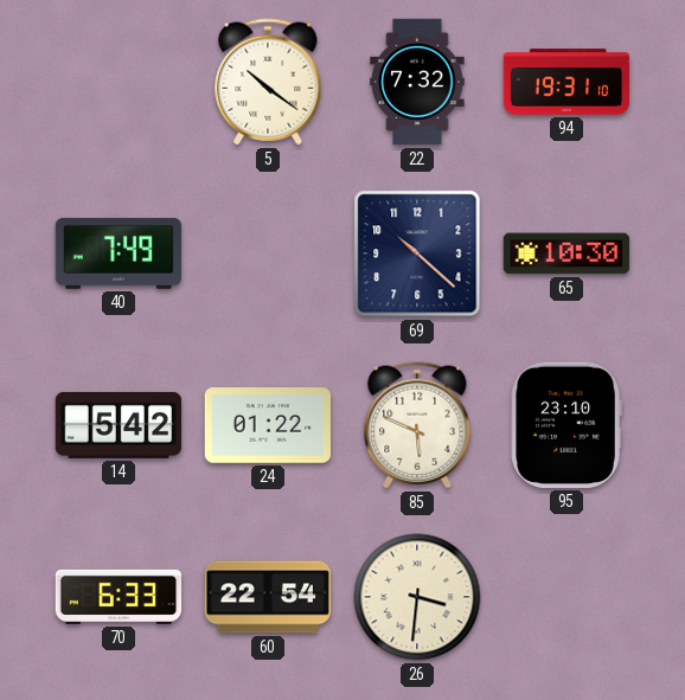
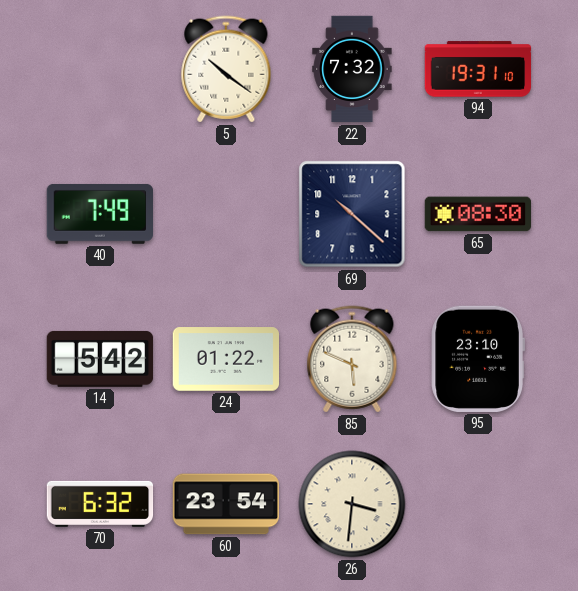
65: 10:30 -> 08:30 (478, 214)
70: 6:33 -> 6:32 (100, 504)
60: 22:54 -> 23:54 (226, 504)
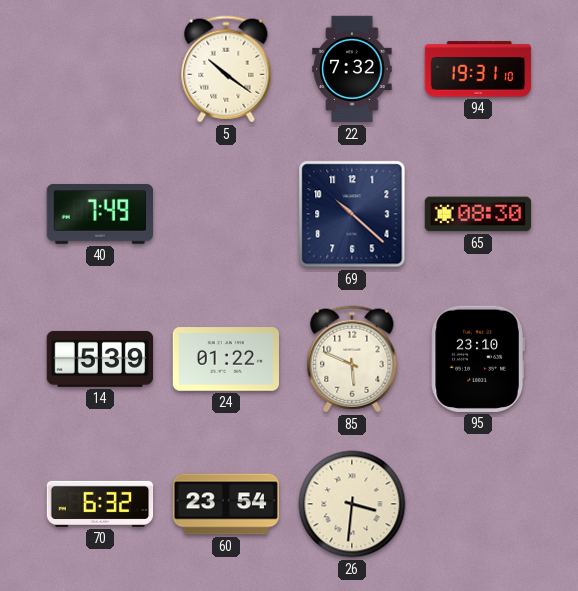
14: 5:42 -> 5:39 (100, 359)
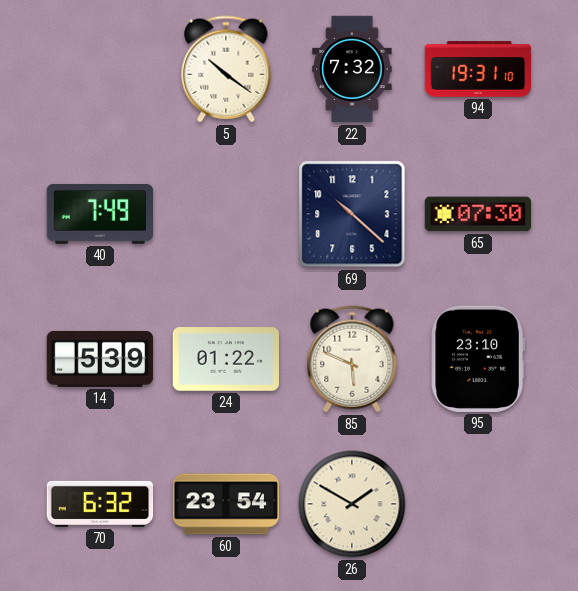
65: 08:30 -> 07:30 (478, 214)
26: 3:31 -> 1:50 (352, 504)
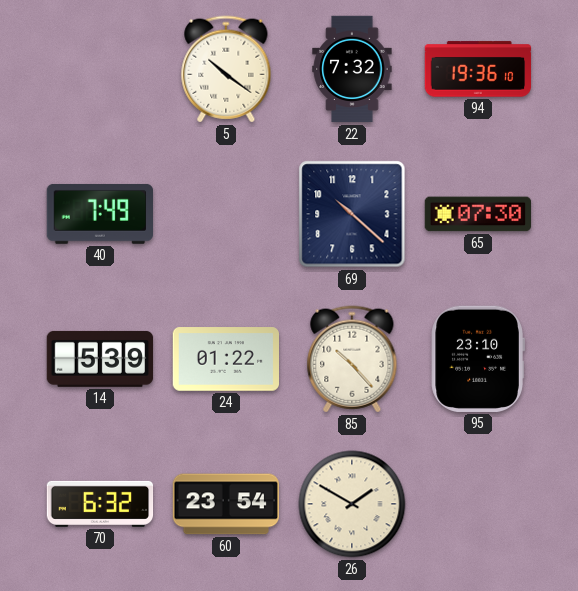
94: 19:31 -> 19:36 (478, 69)
85: 5:49 -> 10:23 (352, 359)
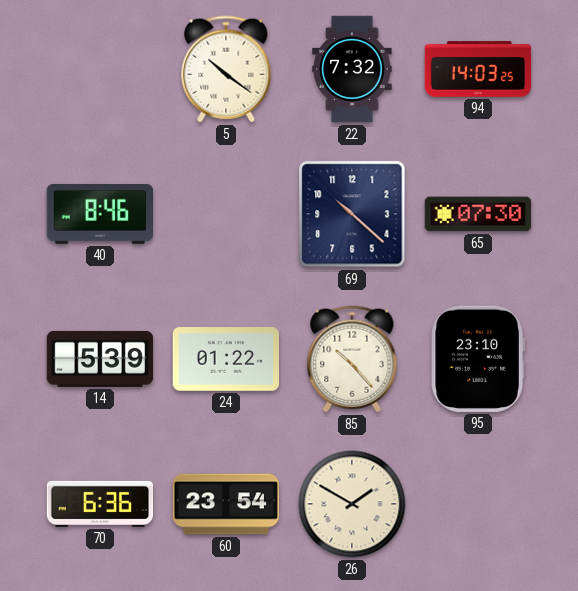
94: 19:36 -> 14:03 (478, 69)
40: 7:49 -> 8:46 (99, 214)
70: 6:32 -> 6:36 (100, 504)
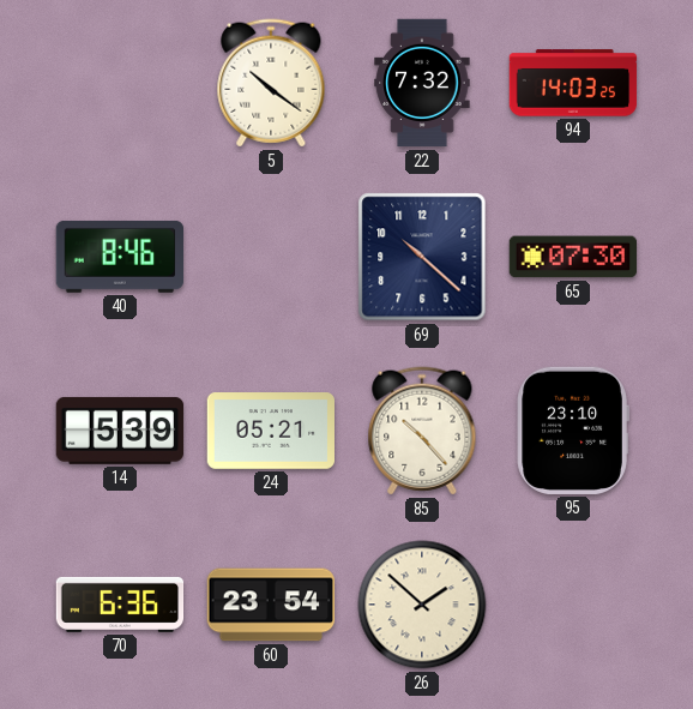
24: 01:22 -> 05:21 (271, 431)
26: 1:50 -> 1:52 (422, 605)
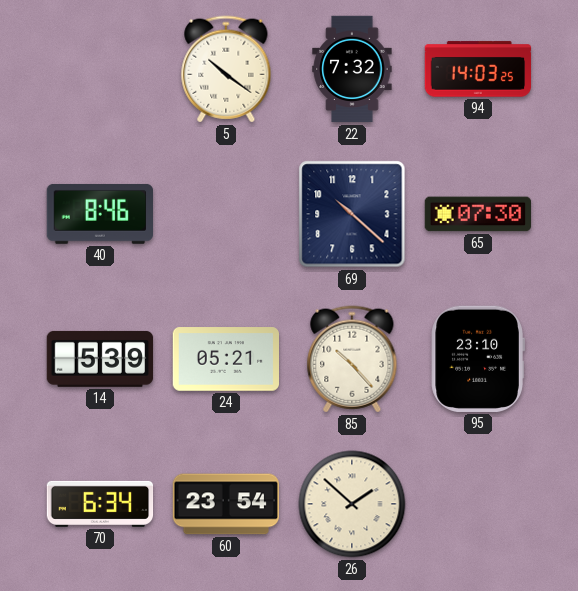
70: 6:36 -> 6:34 (100, 504)
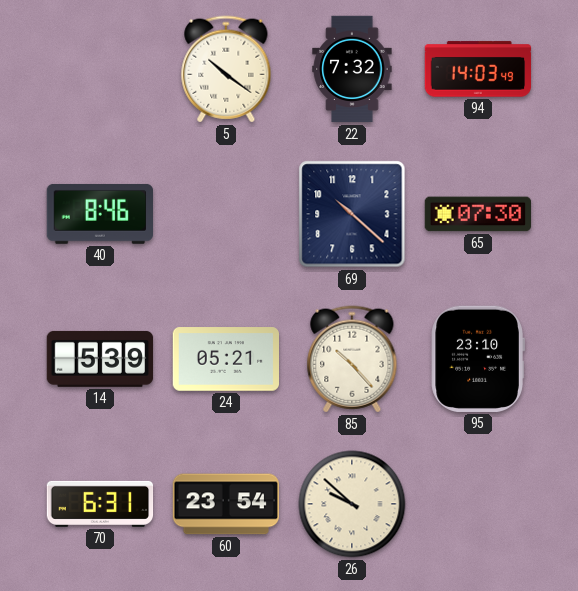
94: 14:03:25 -> 14:03:49 (478, 69)
70: 6:34 -> 6:31 (100, 504)
26: 1:52 -> 9:52 (352, 504)
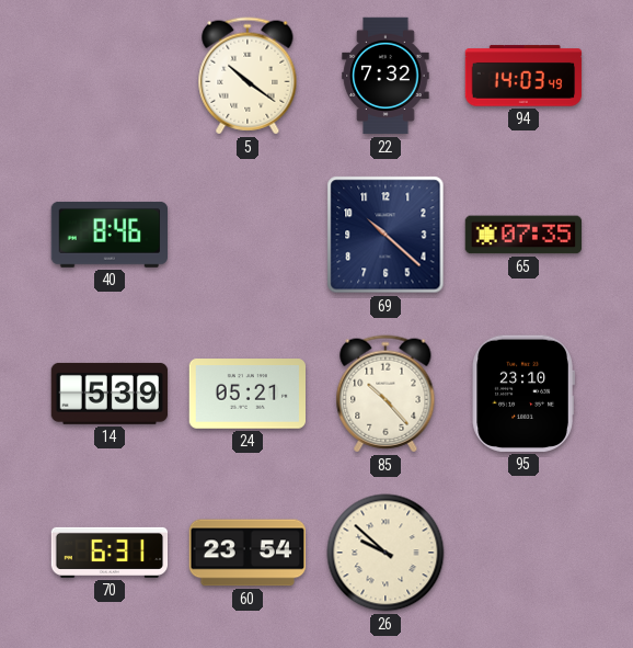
65: 07:30 -> 07:35 (523, 235)
